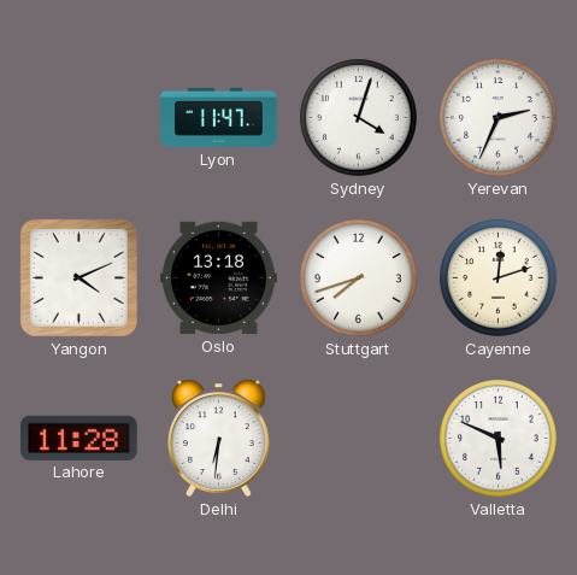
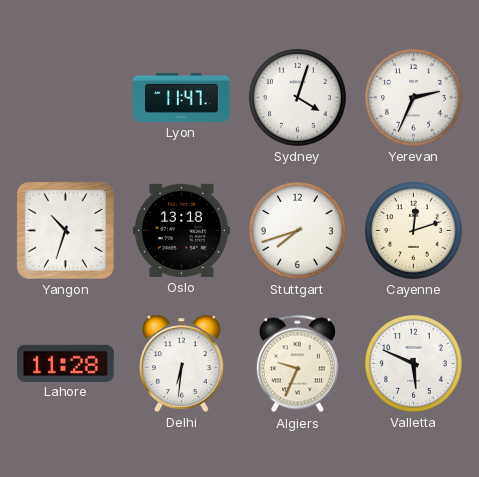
Yangon: 4:11 -> 10:33 (65, 230)
Algiers: none -> 9:34 (297, 364)
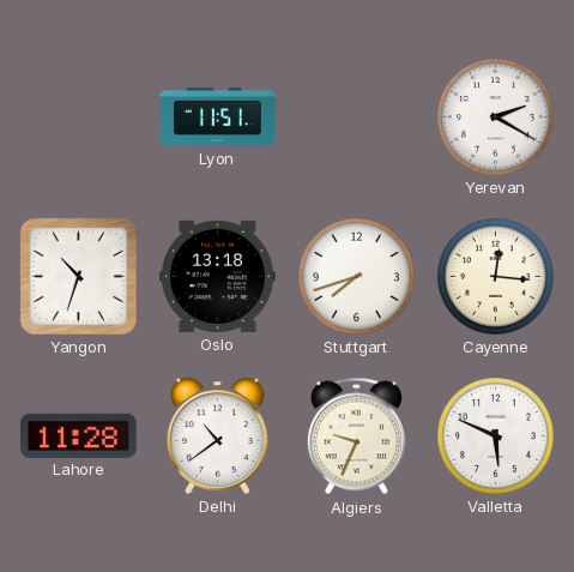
Lyon: 11:47 -> 11:51 (218, 116)
Sydney: 4:03 -> none (298, 98)
Yerevan: 2:34 -> 2:20 (496, 118)
Cayenne: 12:12 -> 12:16 (496, 277)
Delhi: 6:31 -> 10:39 (218, 435)
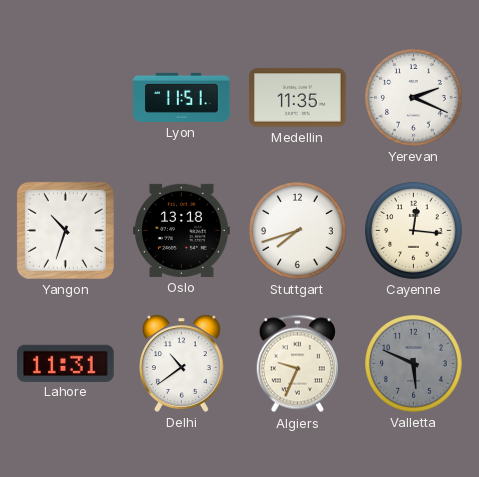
Medellin: none -> 11:35 (298, 98)
Yerevan: 2:20 -> 2:19 (414, 98)
Lahore: 11:28 -> 11:31 (66, 363)
Valletta dial: white -> grey (414, 364)
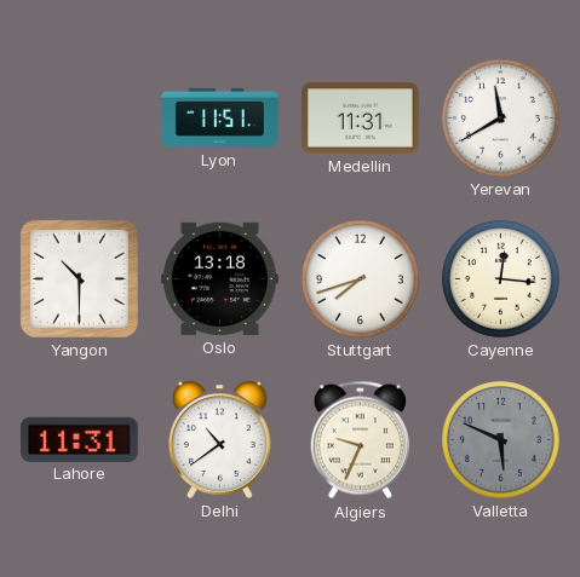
Medellin: 11:35 -> 11:31 (361, 119)
Yerevan: 2:19 -> 11:40 (501, 119)
Yangon: 10:33 -> 10:30 (79, 278)
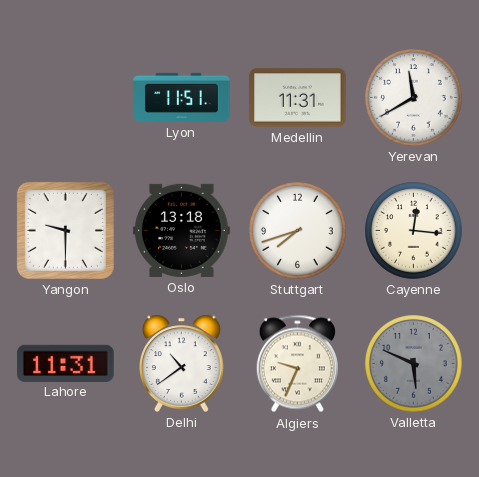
Yangon: 10:30 -> 9:30 (65, 230)
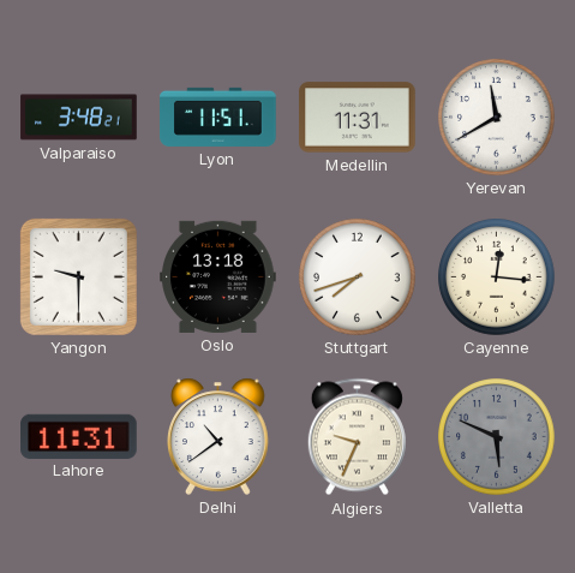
Valparaiso: none -> 3:48 (79, 118)
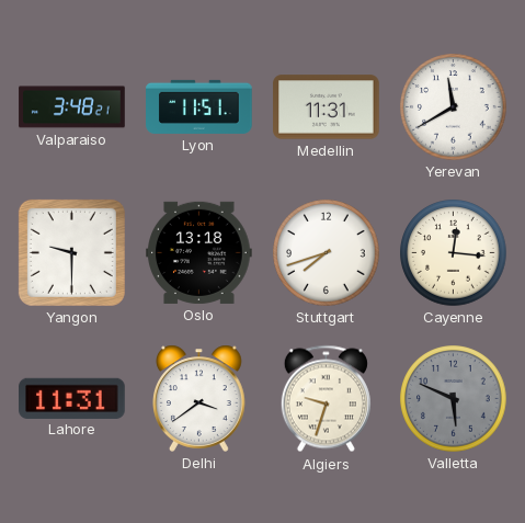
Delhi: 10:39 -> 3:39 (199, 398)
Algiers: 9:34 -> 9:33 (326, 399)
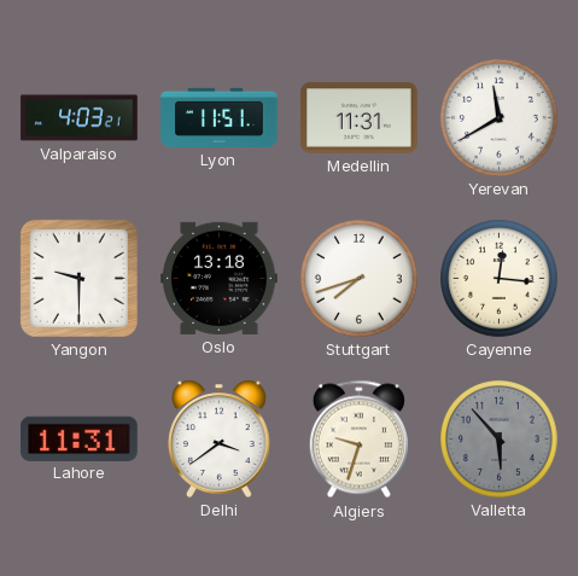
Valparaiso: 3:48 -> 4:03 (80, 118)
Valletta: 5:49 -> 5:53 (500, 440)
